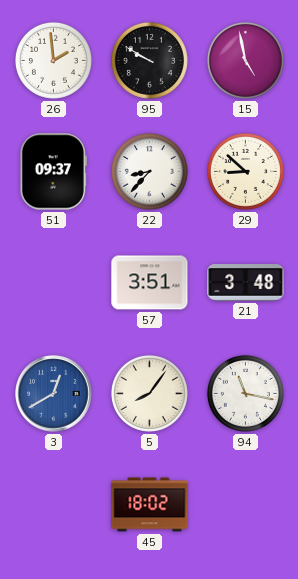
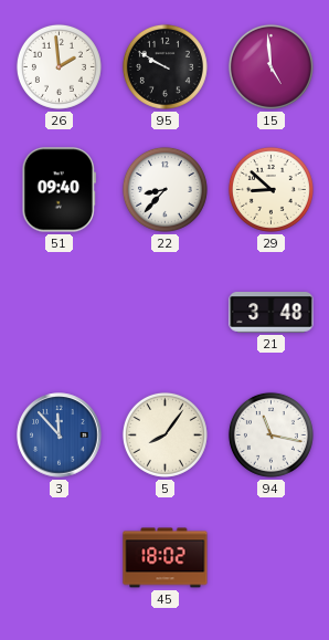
15: 4:58 -> 4:59 (270, 66)
51: 09:37 -> 09:40 (59, 190)
57: 3:51 -> none (150, 283)
3: 12:40 -> 11:53 (60, 436)
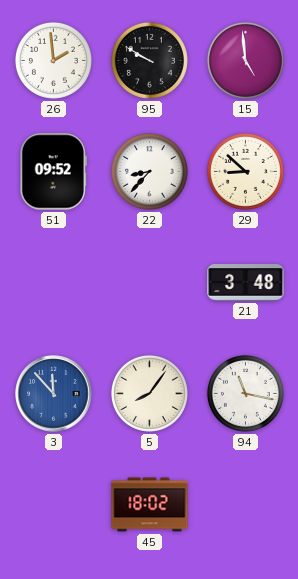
51: 09:40 -> 09:52 (53, 172)
